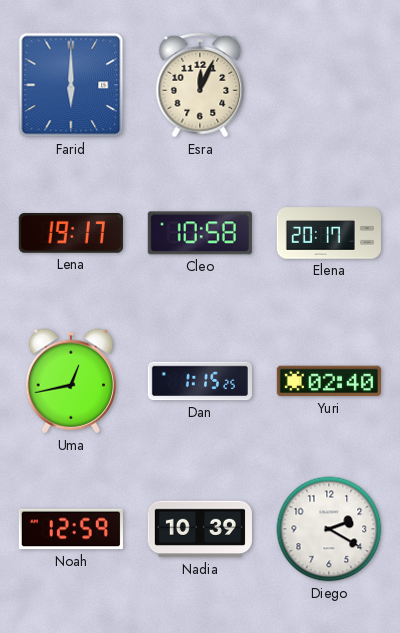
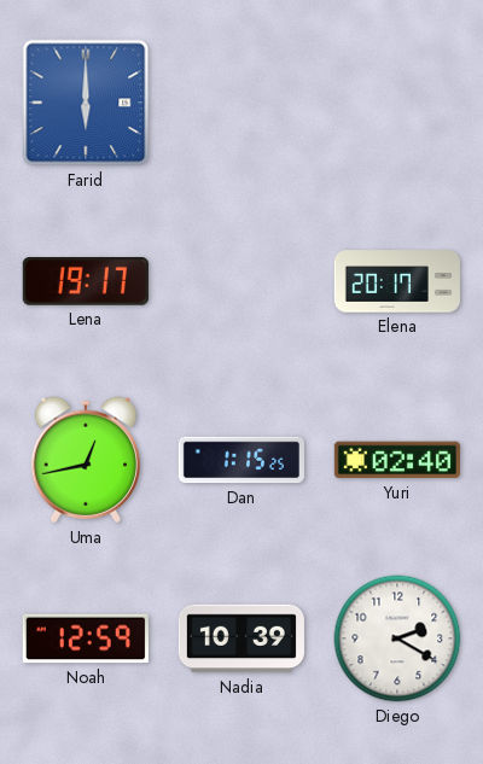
Esra: 12:04 -> none (200, 85)
Cleo: 10:58 -> none (200, 233)
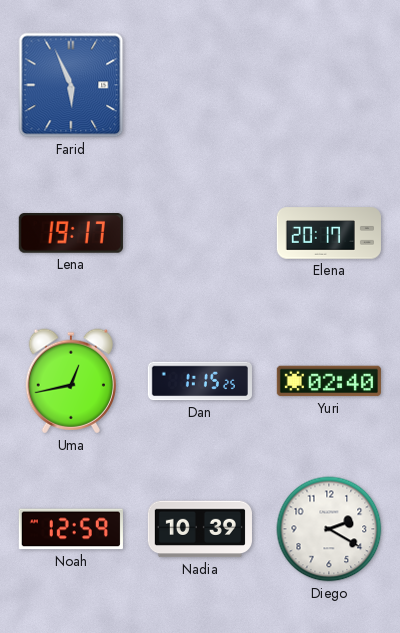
Farid: 6:00 -> 5:56 (71, 85)
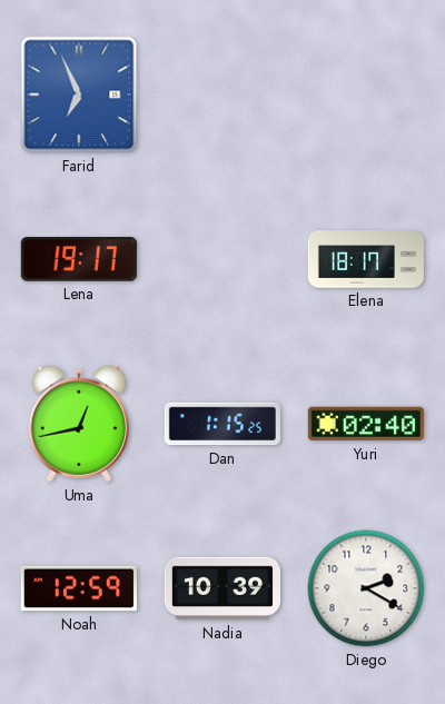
Farid: 5:56 -> 6:56 (79, 95)
Elena: 20:17 -> 18:17 (366, 259)
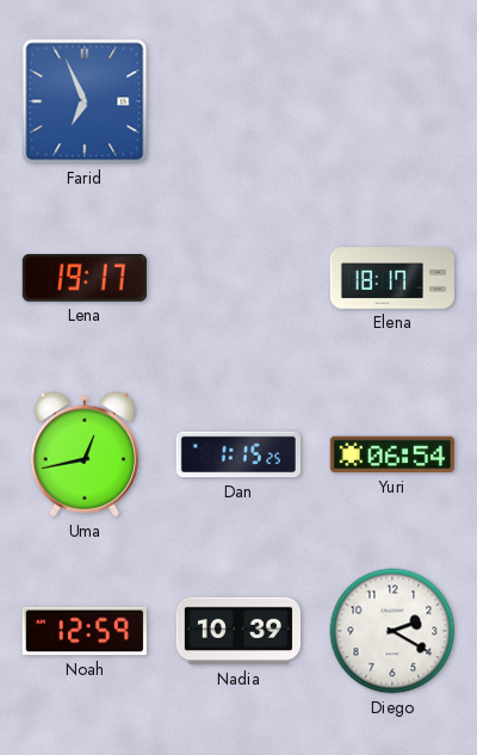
Yuri: 02:40 -> 06:54 (392, 454)
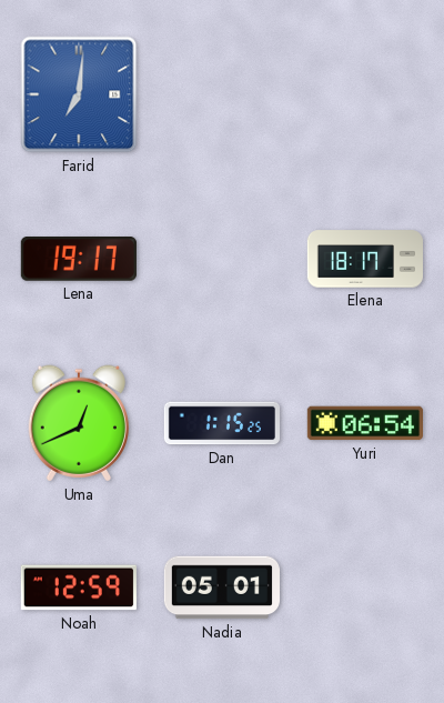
Farid: 6:56 -> 7:01 (79, 94)
Uma: 12:43 -> 12:41 (78, 423)
Nadia: 10:39 -> 05:01 (222, 587)
Diego: 2:20 -> none (392, 631)
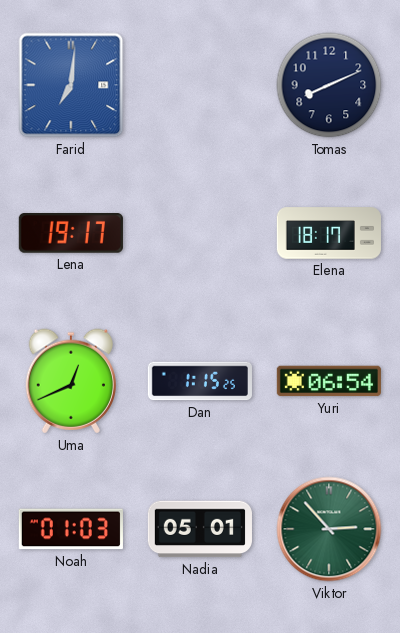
Tomas: none -> 8:11 (329, 85)
Noah: 12:59 -> 01:03 (71, 529)
Viktor: none -> 2:53 (329, 529)
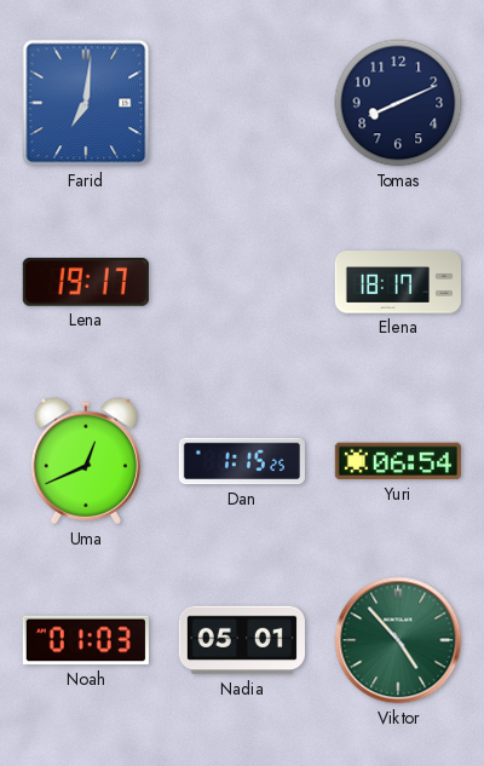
Viktor: 2:53 -> 4:53 (398, 640)
